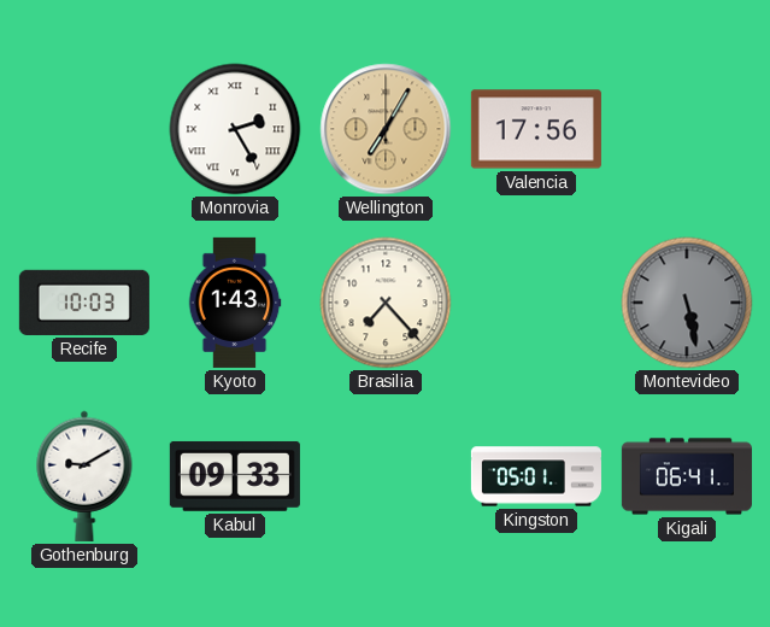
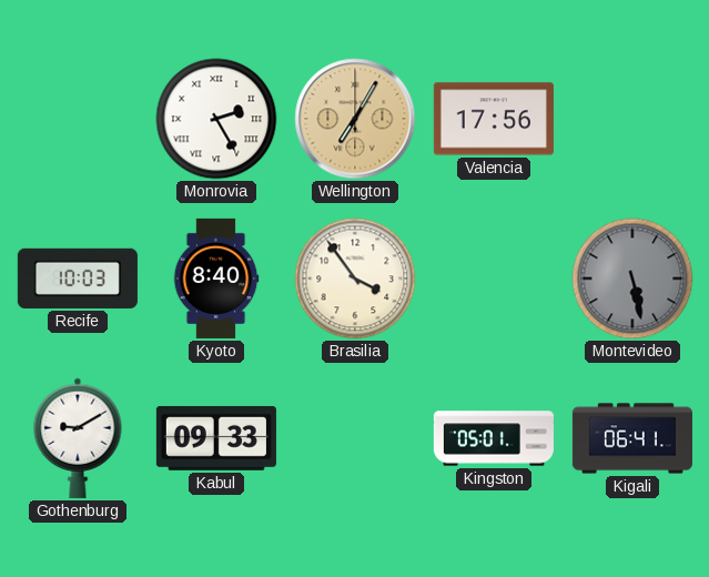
Kyoto: 1:43 -> 8:40 (216, 279)
Brasilia: 7:23 -> 3:54 (355, 279)
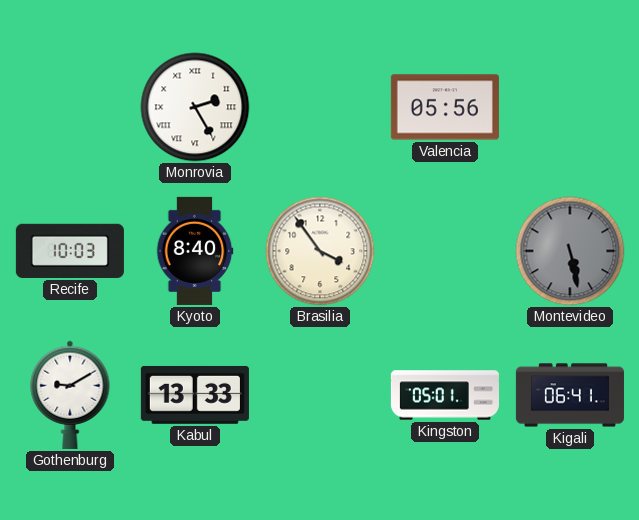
Wellington: 7:05 -> none (355, 119)
Valencia: 17:56 -> 05:56 (445, 107)
Kabul: 09:33 -> 13:33 (195, 395)
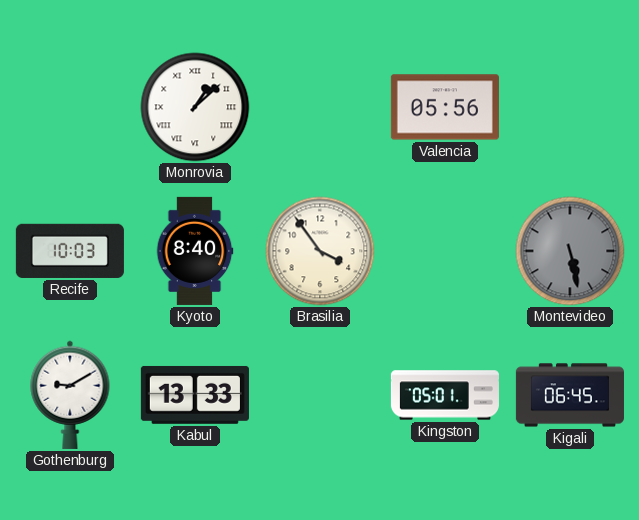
Monrovia: 2:25 -> 1:08 (195, 107)
Kigali: 06:41 -> 06:45 (570, 395)
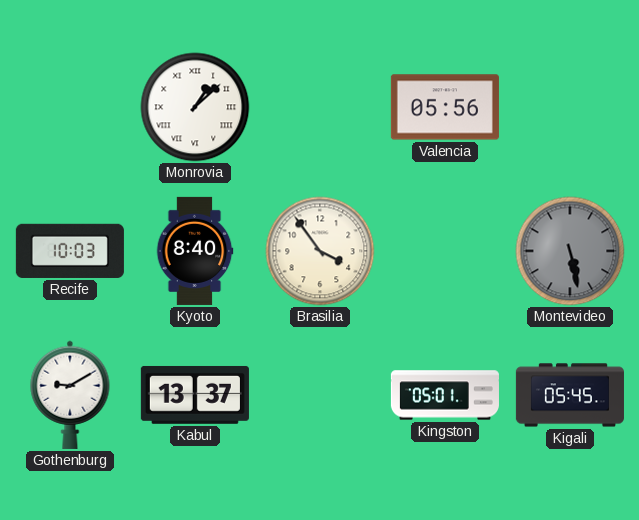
Kabul: 13:33 -> 13:37 (195, 395)
Kigali: 06:45 -> 05:45 (570, 395)
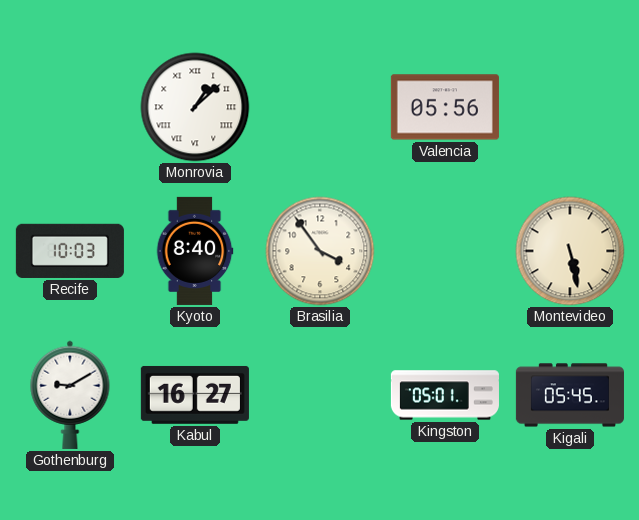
Montevideo dial: grey -> cream (570, 251)
Kabul: 13:37 -> 16:27 (195, 395)
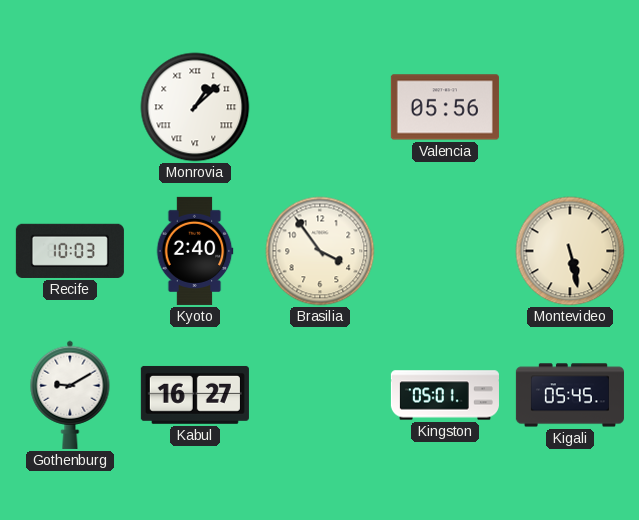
Kyoto: 8:40 -> 2:40 (195, 251)
